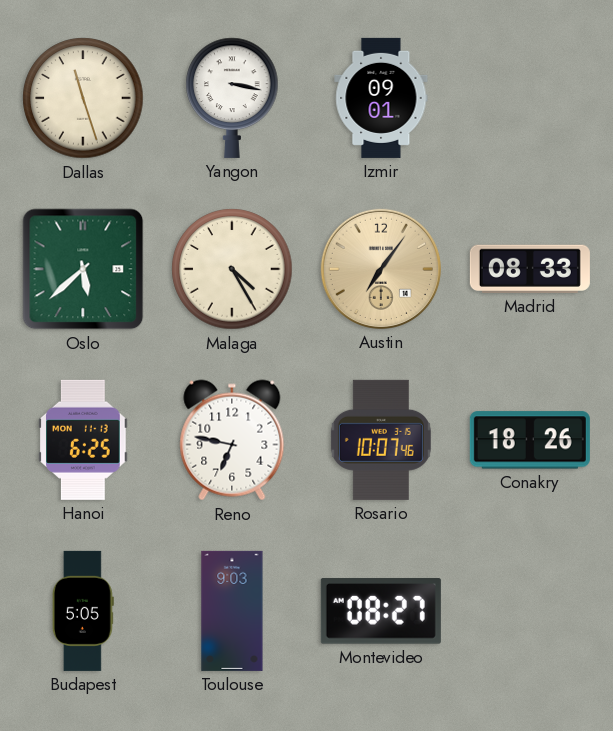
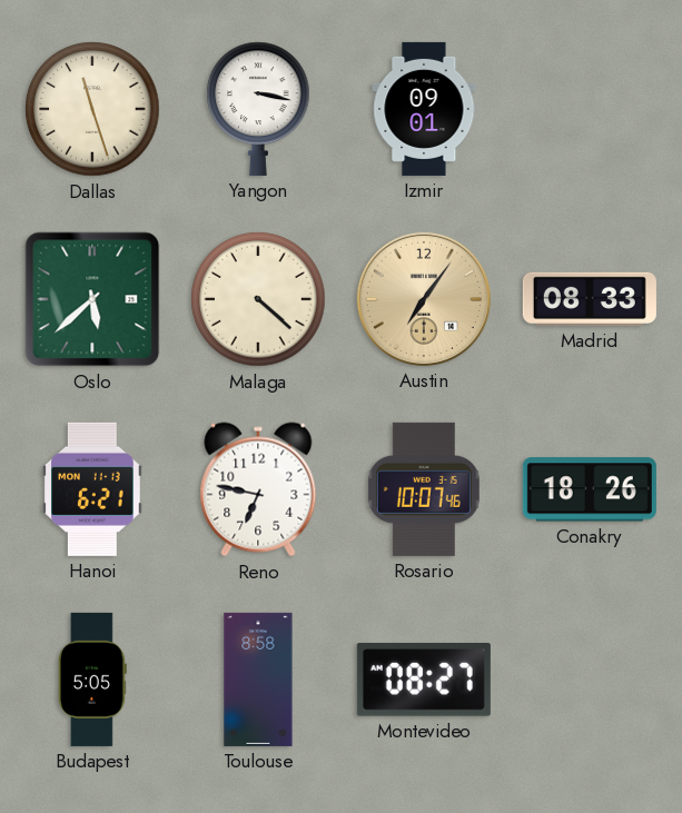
Malaga: 4:25 -> 4:22 (258, 299)
Hanoi: 6:25 -> 6:21 (92, 489)
Toulouse: 9:03 -> 8:58 (258, 680)
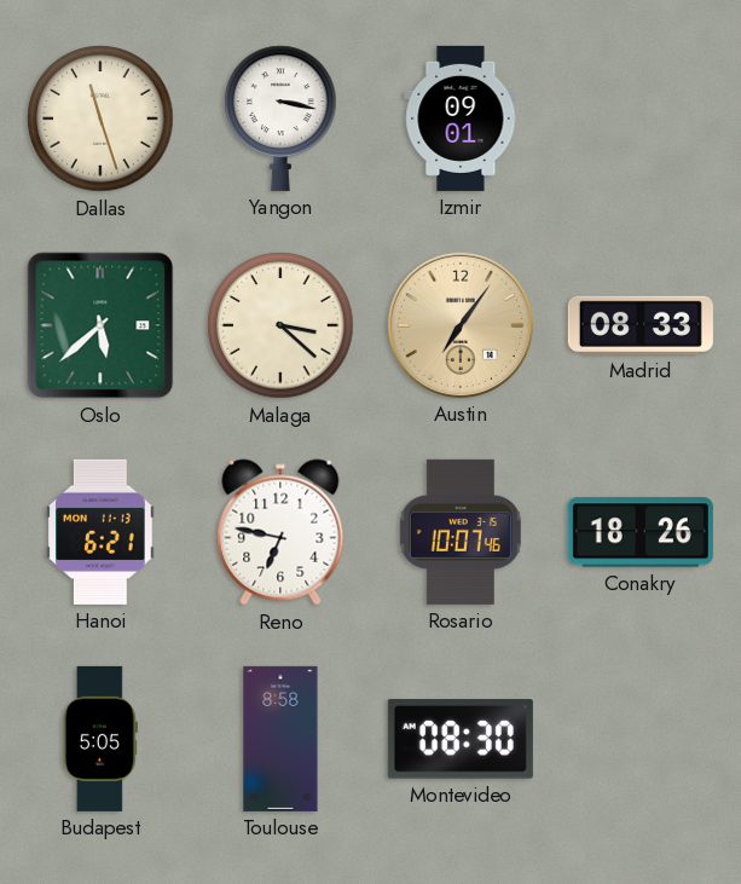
Malaga: 4:22 -> 3:22 (280, 325)
Montevideo: 08:27 -> 08:30 (461, 739)
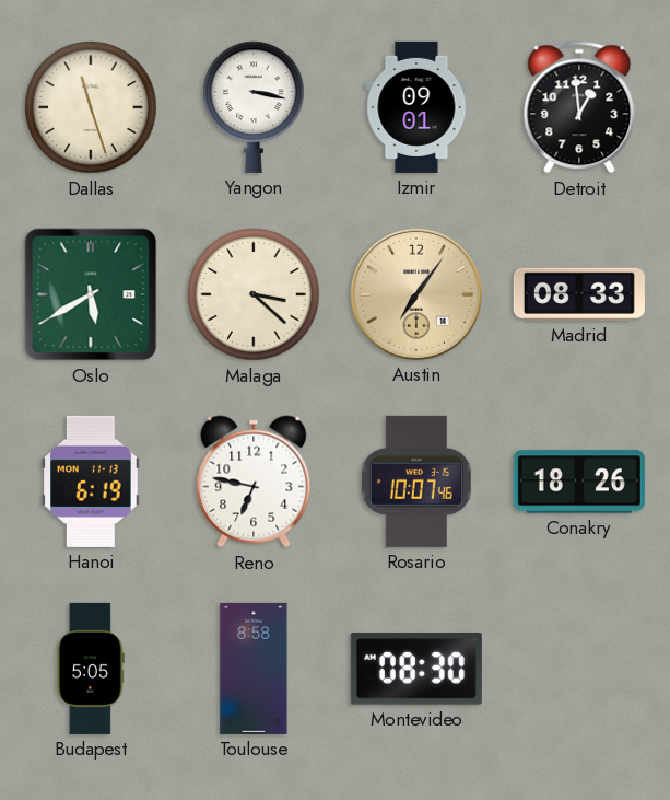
Detroit: none -> 12:59 (579, 107)
Oslo: 5:38 -> 5:40 (91, 294)
Hanoi: 6:21 -> 6:19 (91, 482)
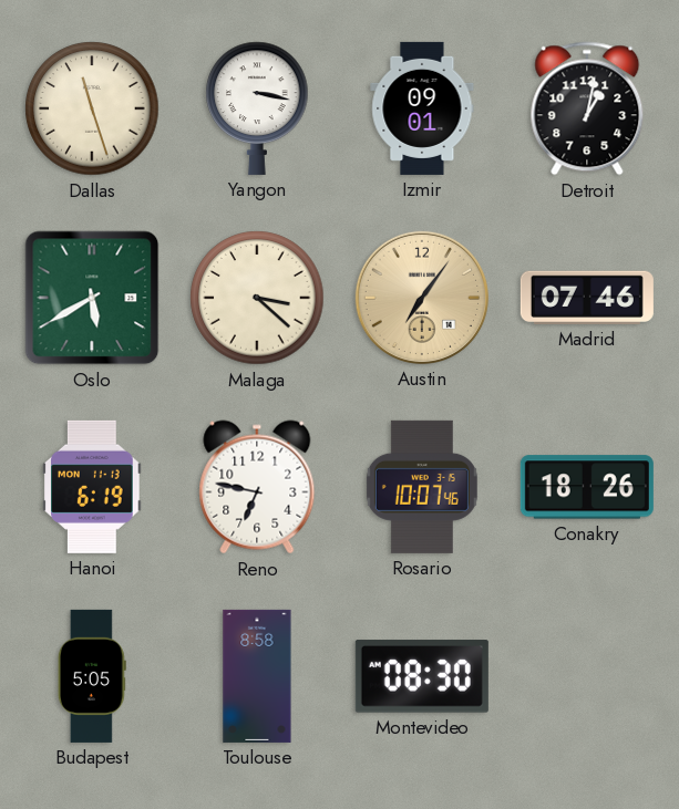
Detroit: 12:59 -> 1:02 (587, 108)
Madrid: 08:33 -> 07:46 (587, 298)
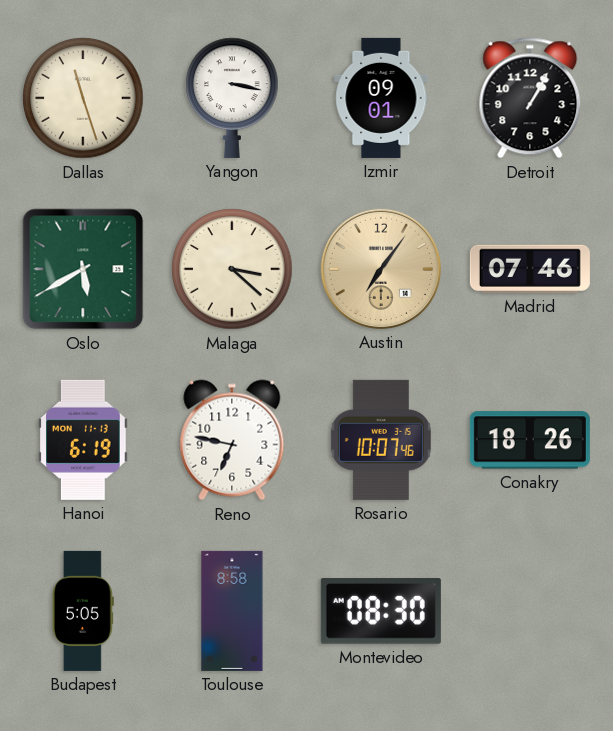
Detroit: 1:02 -> 1:05 (530, 98)
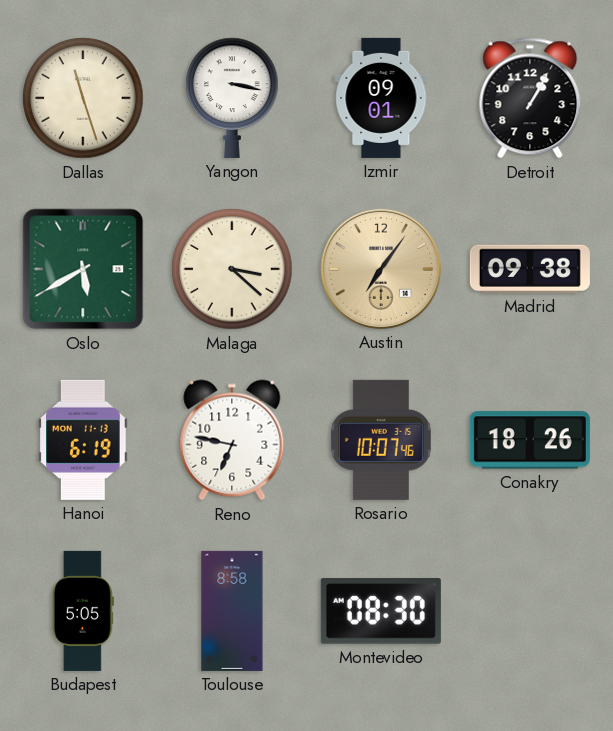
Madrid: 07:46 -> 09:38 (530, 269)
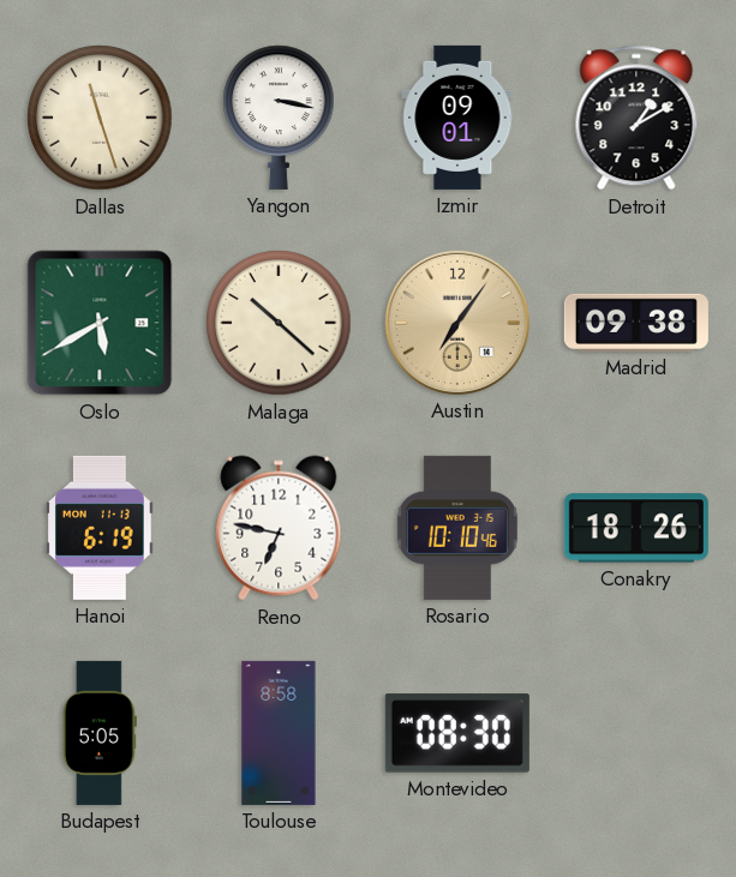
Detroit: 1:05 -> 1:10 (636, 118)
Malaga: 3:22 -> 10:22 (279, 323)
Rosario: 10:07 -> 10:10 (457, 528)
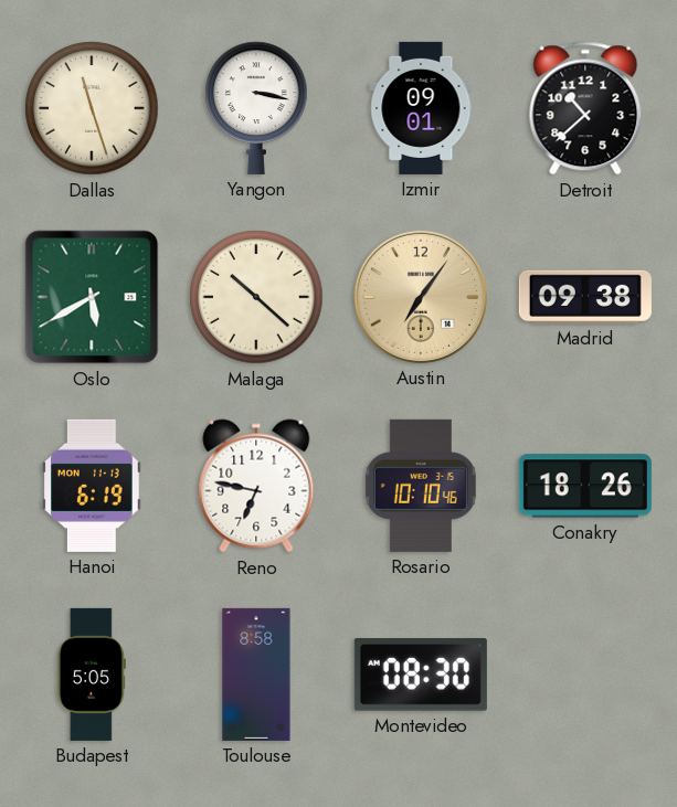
Detroit: 1:10 -> 10:38 (585, 108)
